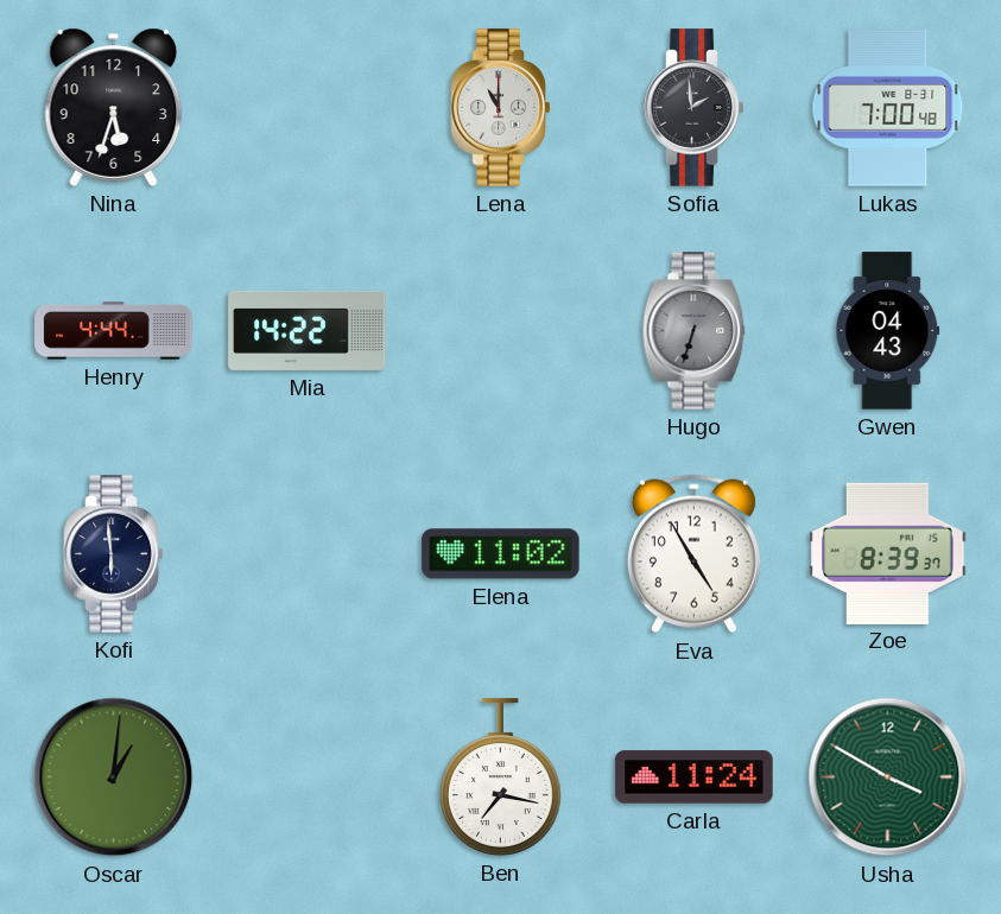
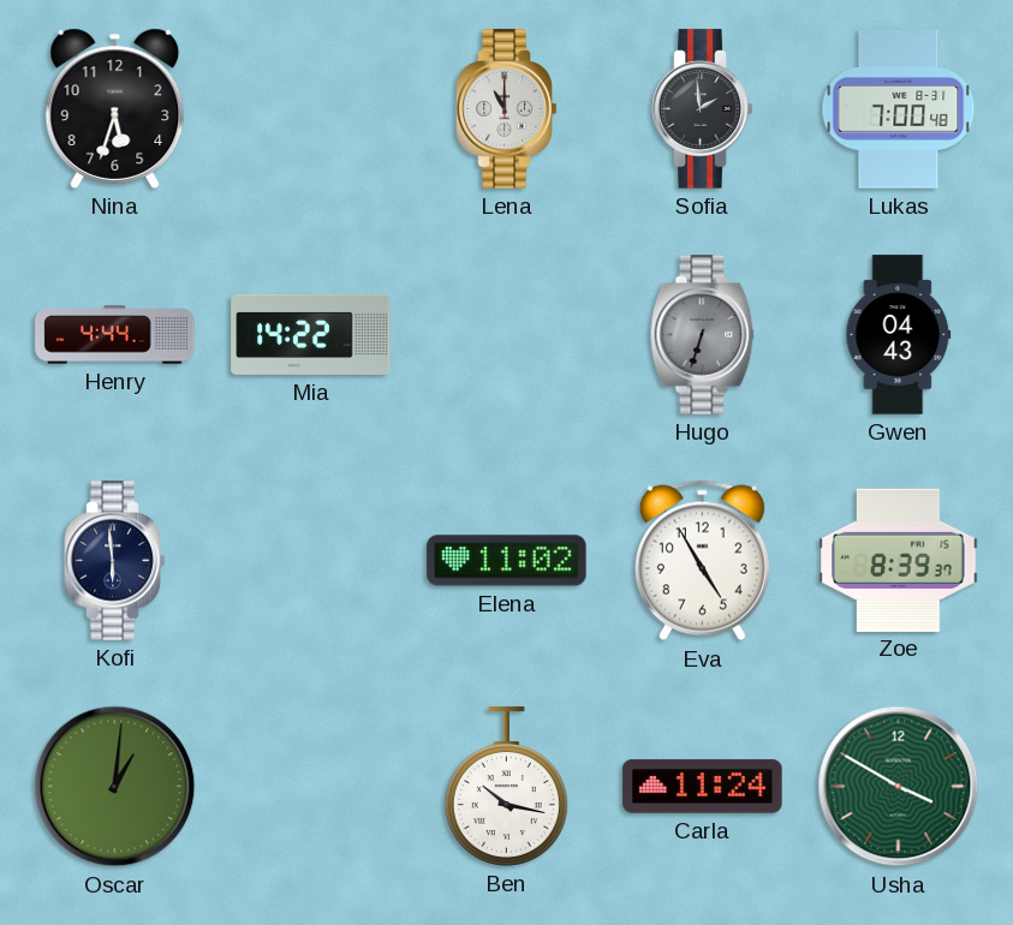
Ben: 7:17 -> 10:17 (506, 787)
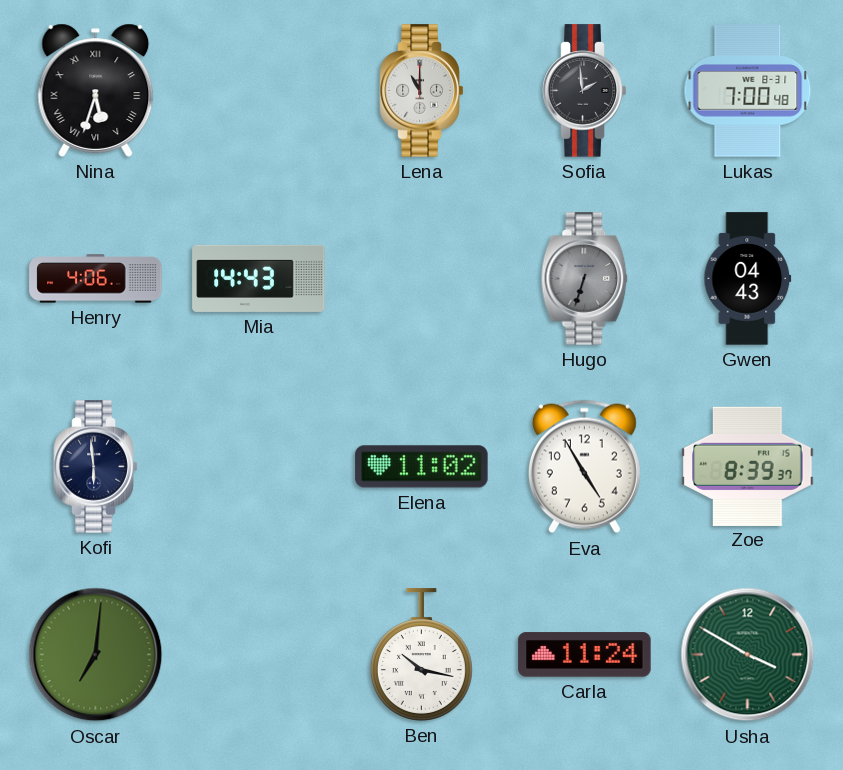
Nina numerals: Arabic -> Roman (96, 90)
Henry: 4:44 -> 4:06 (96, 279)
Mia: 14:22 -> 14:43 (259, 278)
Oscar: 1:01 -> 7:01 (96, 655)
